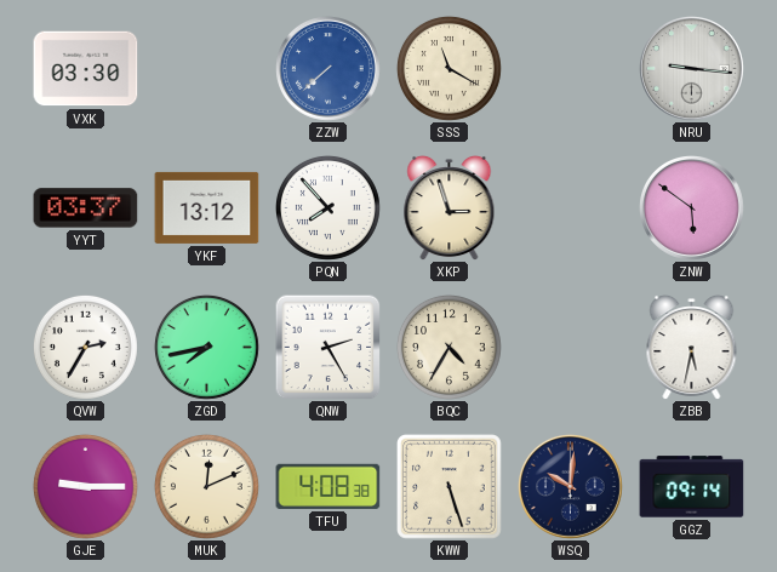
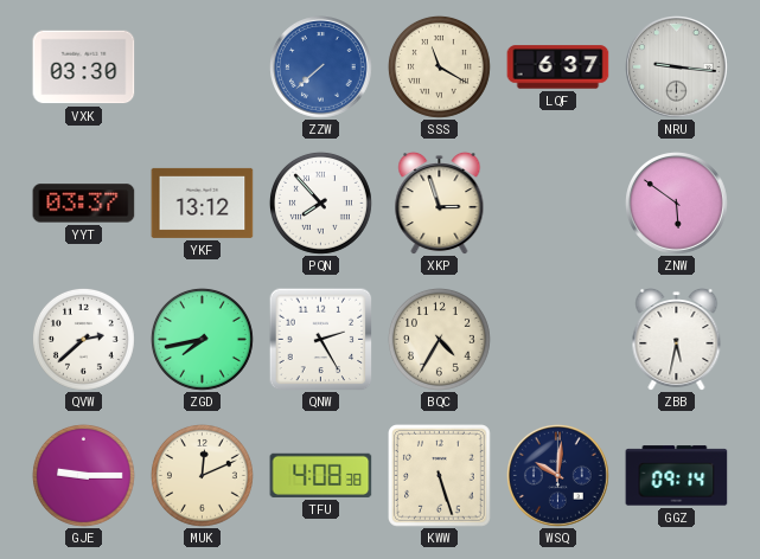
LQF: none -> 6:37 (558, 68)
QVW: 2:35 -> 2:38 (83, 339)
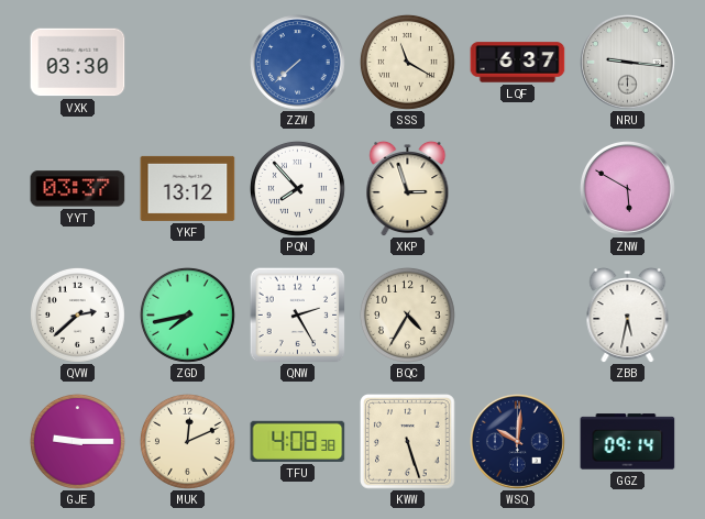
ZNW: 5:51 -> 5:50 (628, 189)
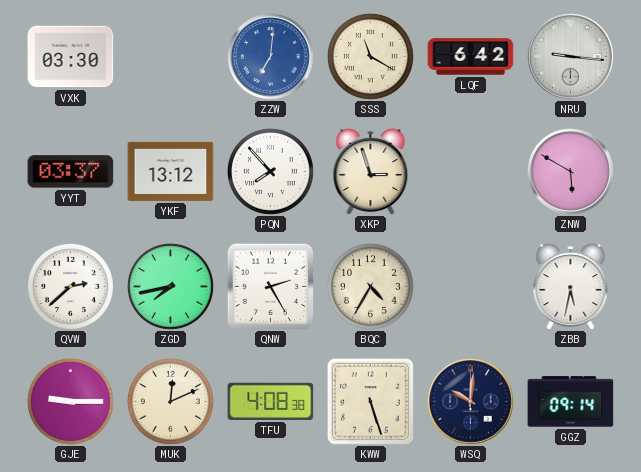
ZZW: 7:38 -> 7:01 (271, 57)
LQF: 6:37 -> 6:42 (471, 57)
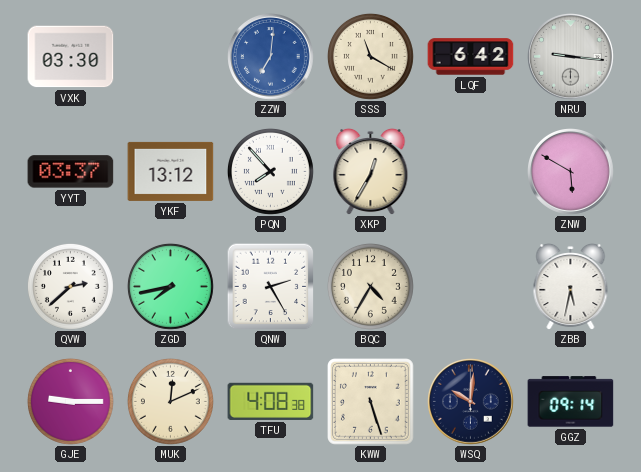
XKP: 2:57 -> 12:35 (371, 171)
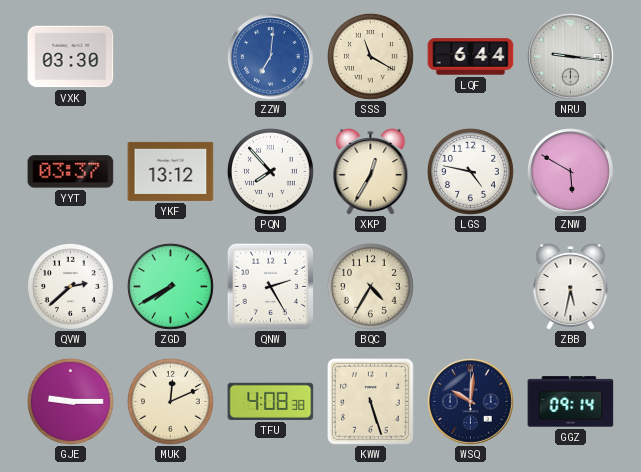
LQF: 6:42 -> 6:44 (471, 57)
LGS: none -> 4:47 (470, 171)
ZGD: 7:43 -> 7:40 (170, 286)
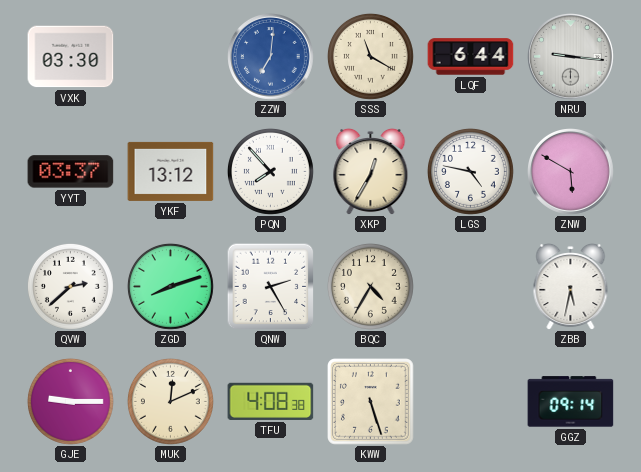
ZGD: 7:40 -> 8:12 (170, 286)
WSQ: 10:01 -> none (471, 402)
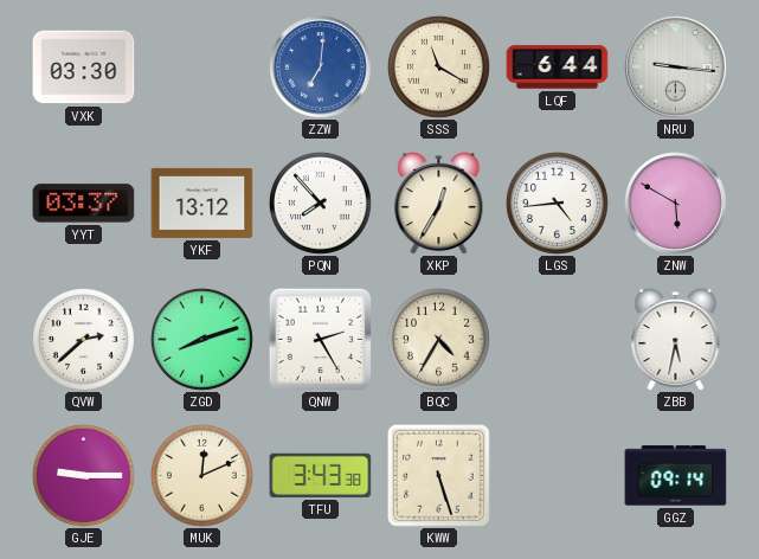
LGS: 4:47 -> 4:44 (557, 203)
TFU: 4:08 -> 3:43 (321, 475)
